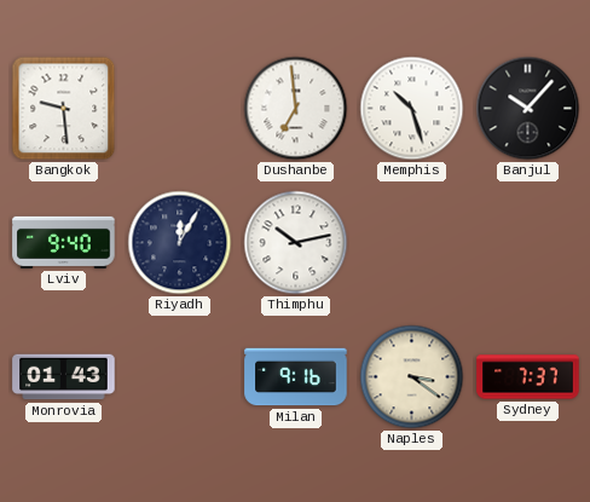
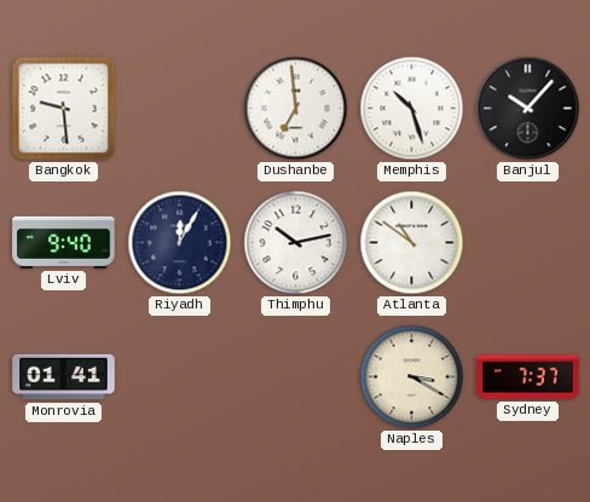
Atlanta: none -> 10:51 (412, 243)
Monrovia: 01:43 -> 01:41 (64, 377)
Milan: 9:16 -> none (296, 377)
Naples: 3:21 -> 3:20 (412, 377)
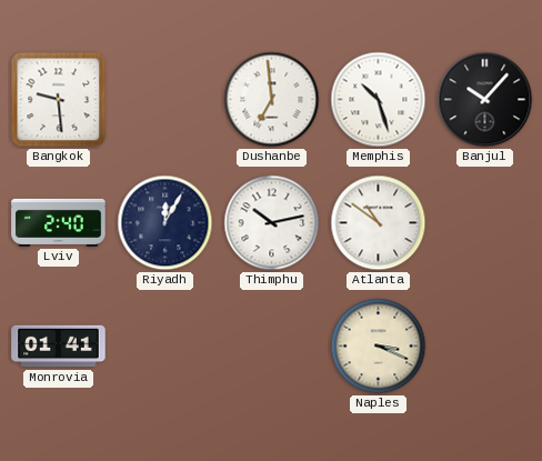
Lviv: 9:40 -> 2:40 (59, 222)
Naples: 3:20 -> 3:19 (379, 347)
Sydney: 7:37 -> none (528, 377)
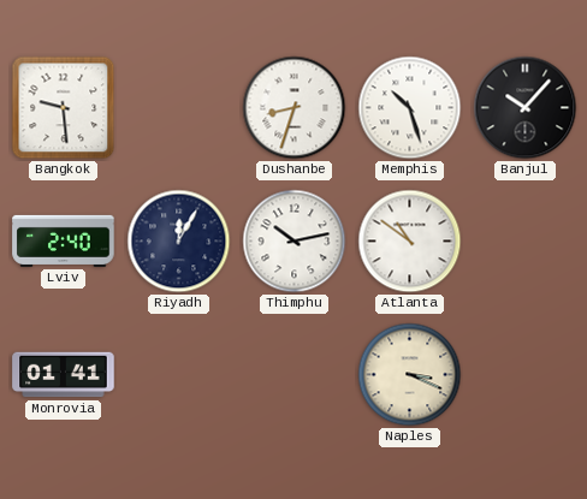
Dushanbe: 6:59 -> 8:33 (295, 108)
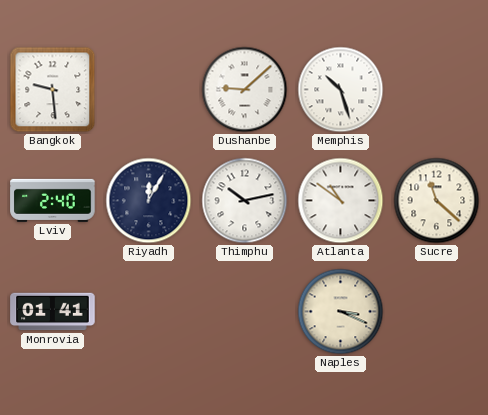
Dushanbe: 8:33 -> 9:08 (245, 90)
Banjul: 10:07 -> none (526, 108)
Sucre: none -> 11:22 (437, 201)
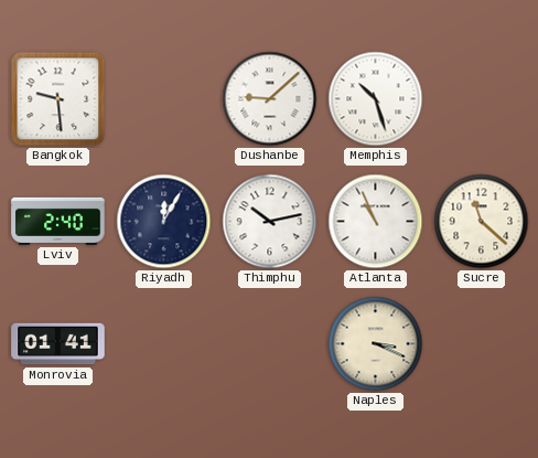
Atlanta: 10:51 -> 10:56 (376, 222)
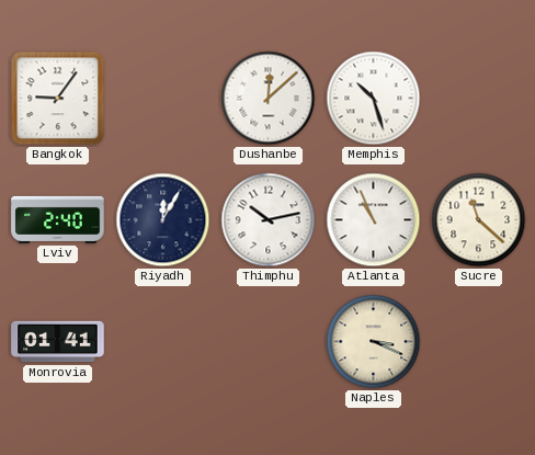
Bangkok: 9:29 -> 9:06 (58, 99)
Dushanbe: 9:08 -> 12:08 (269, 99)
